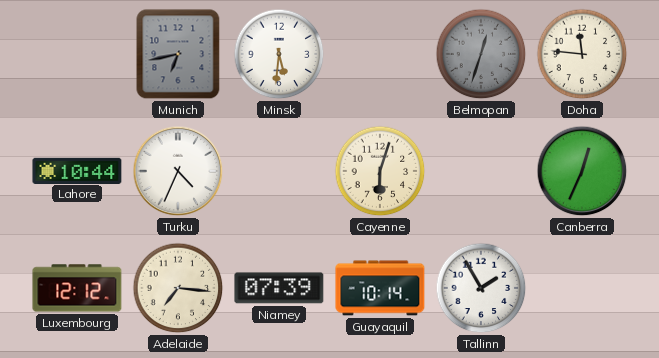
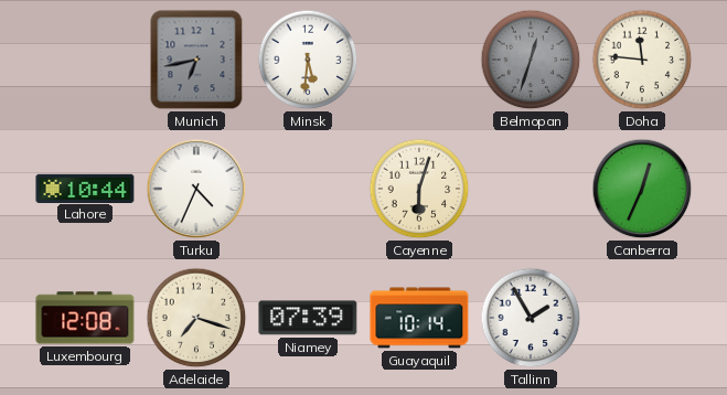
Luxembourg: 12:12 -> 12:08 (85, 318)
Adelaide: 7:16 -> 7:18 (196, 318)
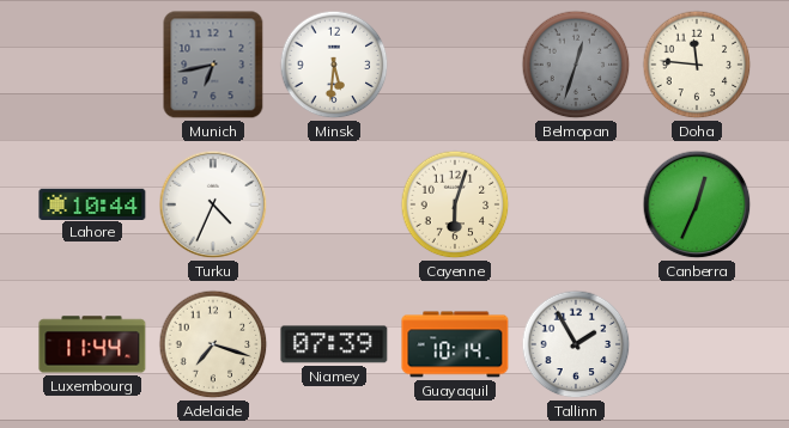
Luxembourg: 12:08 -> 11:44 (92, 344)
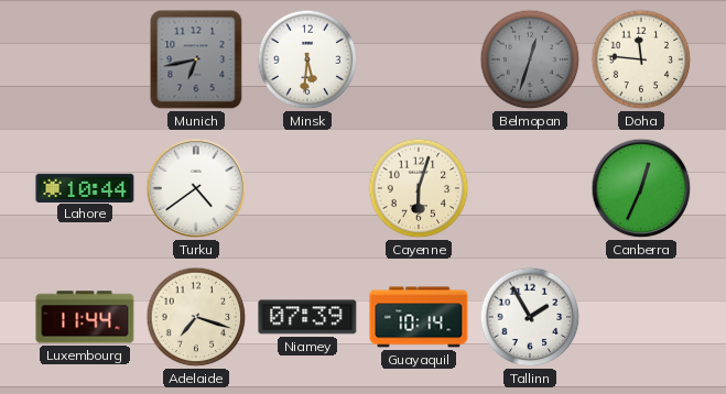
Turku: 4:34 -> 4:39 (196, 188)
